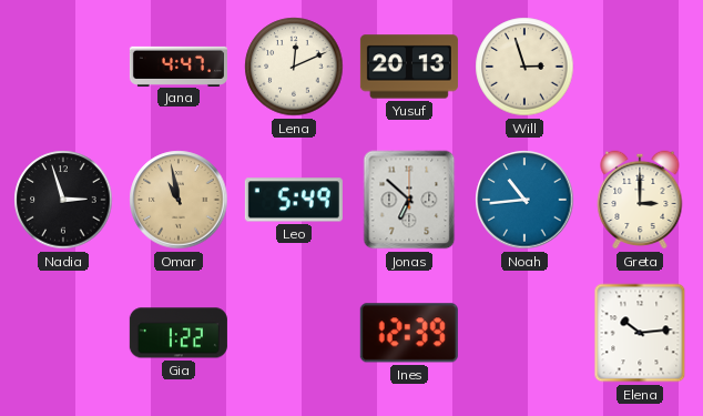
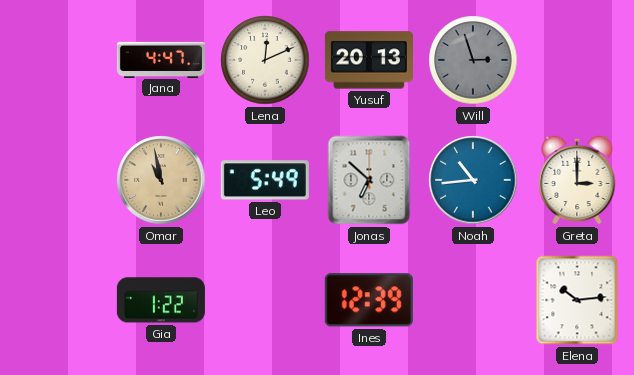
Will dial: cream -> grey (473, 60)
Nadia: 2:57 -> none (63, 200)
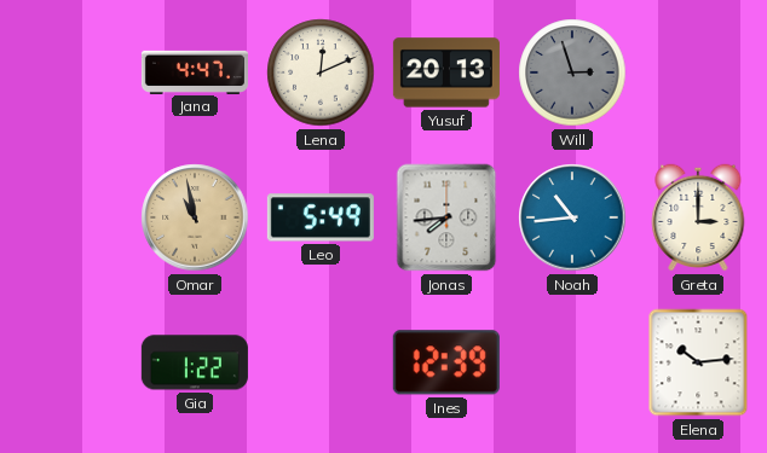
Jonas: 6:52 -> 7:44 (446, 217)
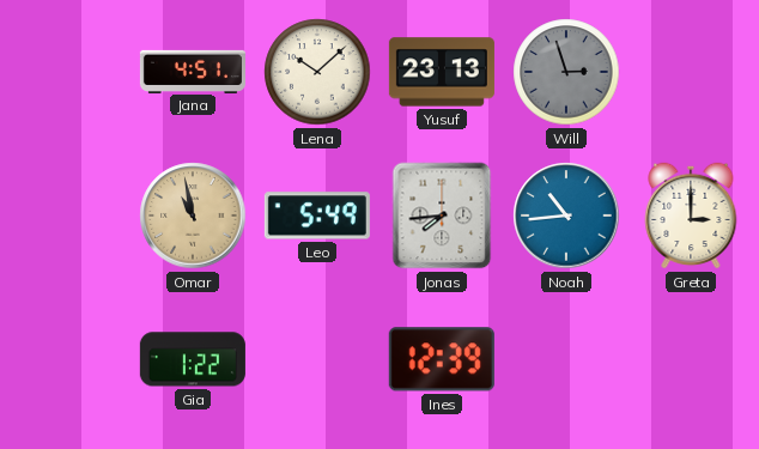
Jana: 4:47 -> 4:51 (193, 71)
Lena: 12:11 -> 10:08 (317, 72)
Yusuf: 20:13 -> 23:13 (442, 72)
Elena: 10:14 -> none (698, 362)
